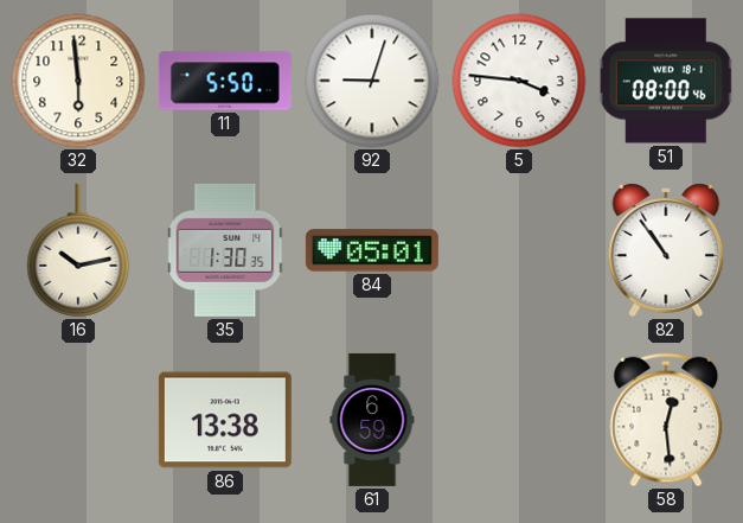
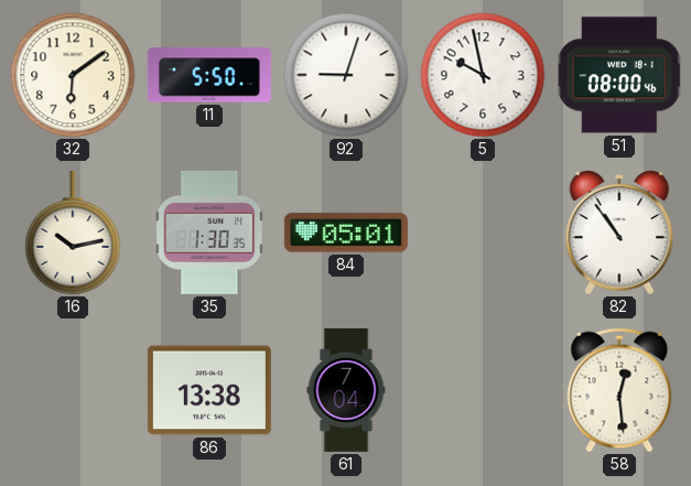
32: 5:59 -> 6:09 (73, 75)
5: 3:46 -> 9:58 (483, 75)
61: 6:59 -> 7:04 (346, 390)
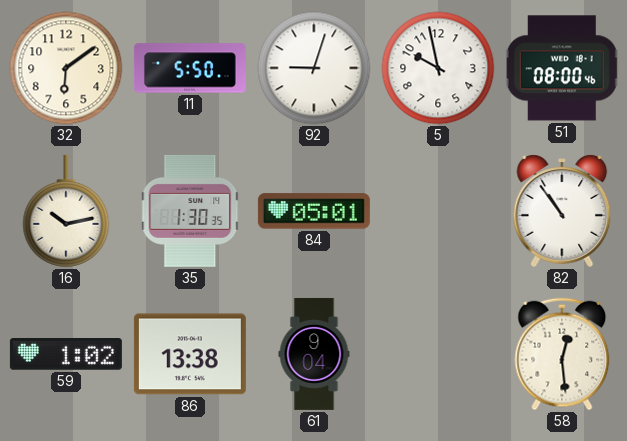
59: none -> 1:02 (66, 355)
61: 7:04 -> 9:04 (314, 354)
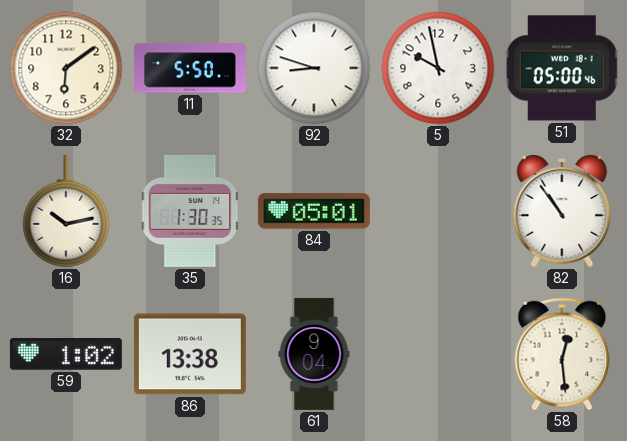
92: 9:03 -> 8:48 (314, 68)
51: 08:00 -> 05:00 (562, 68)
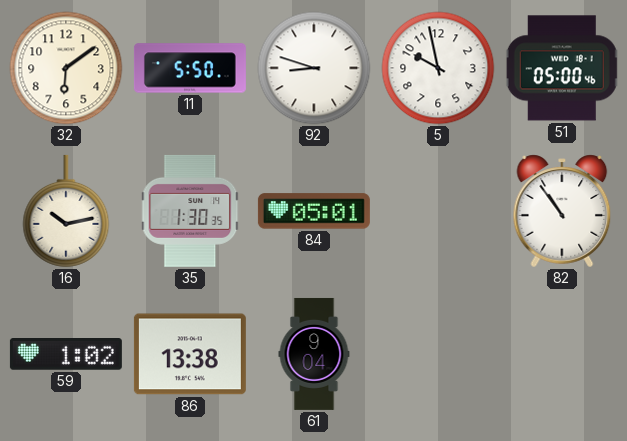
58: 12:29 -> none (562, 354)
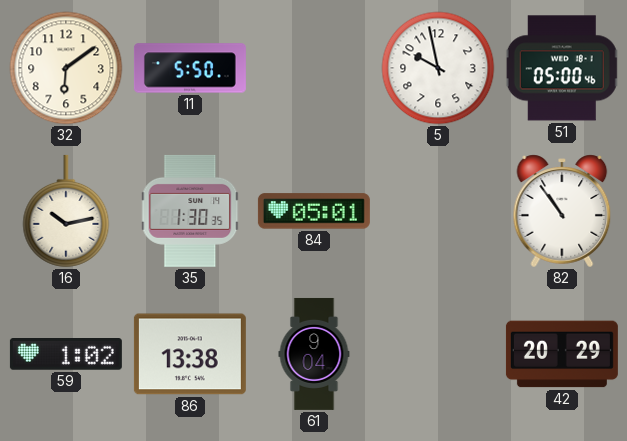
92: 8:48 -> none (314, 68)
42: none -> 20:29 (562, 354)
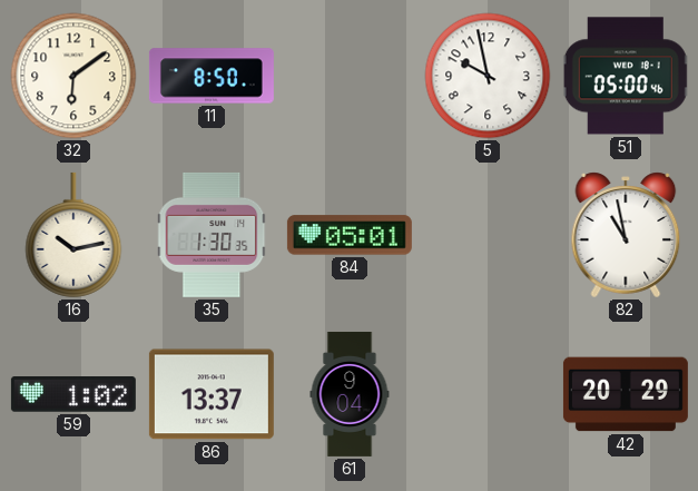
11: 5:50 -> 8:50 (212, 76)
82: 10:54 -> 10:58 (626, 235)
86: 13:38 -> 13:37 (212, 394)
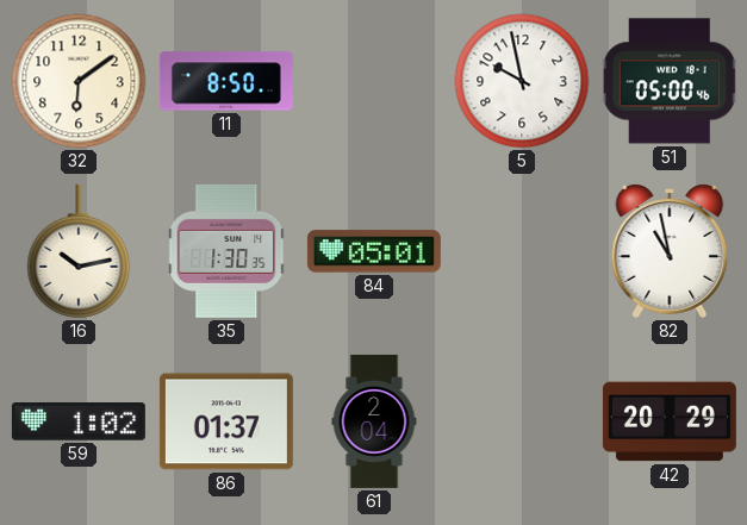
86: 13:37 -> 01:37 (226, 421)
61: 9:04 -> 2:04 (374, 421)
